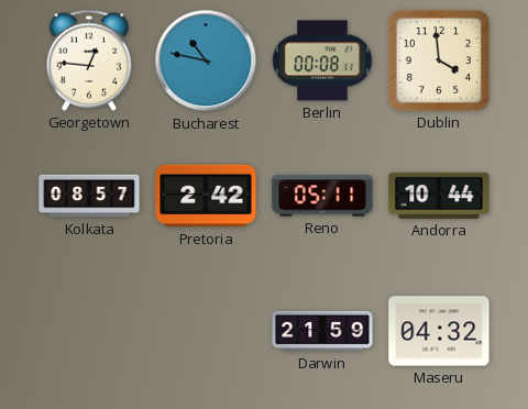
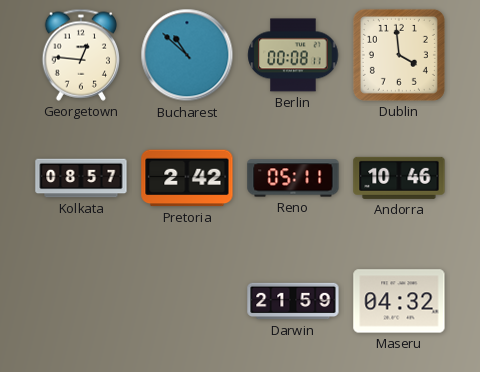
Bucharest: 10:47 -> 10:52 (187, 55)
Andorra: 10:44 -> 10:46 (399, 178)
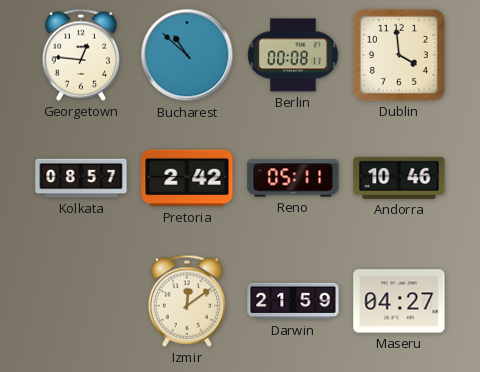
Izmir: none -> 12:09 (187, 301)
Maseru: 04:32 -> 04:27 (399, 301)
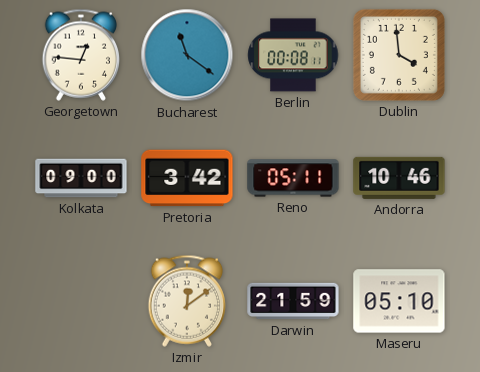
Bucharest: 10:52 -> 11:21 (187, 55)
Kolkata: 08:57 -> 09:00 (81, 178)
Pretoria: 2:42 -> 3:42 (187, 178)
Maseru: 04:27 -> 05:10 (399, 301)
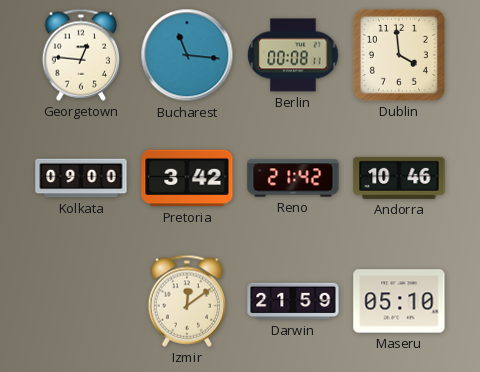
Bucharest: 11:21 -> 11:16 (187, 55)
Reno: 05:11 -> 21:42 (293, 178)
